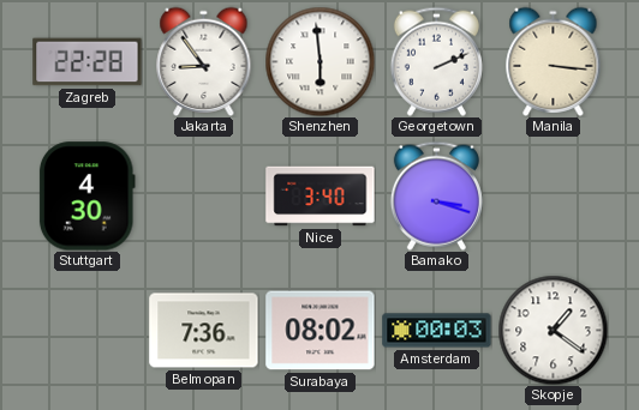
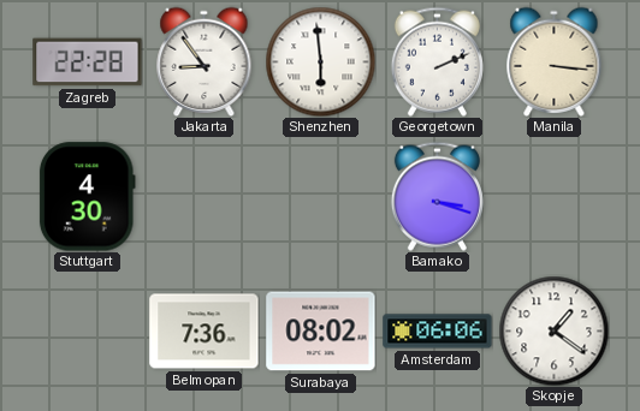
Nice: 3:40 -> none (321, 197)
Amsterdam: 00:03 -> 06:06 (438, 332)
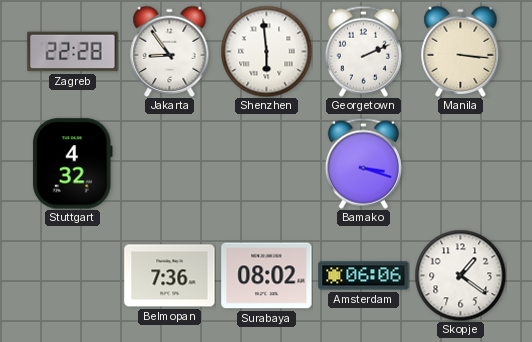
Stuttgart: 4:30 -> 4:32 (72, 164)
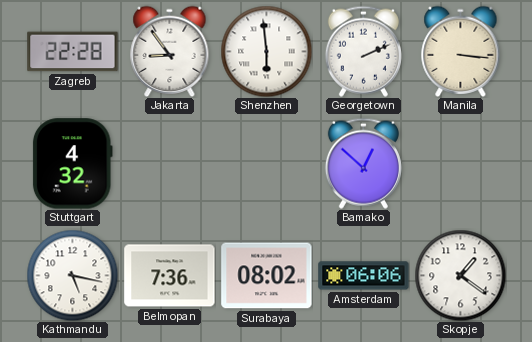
Bamako: 3:18 -> 12:52 (363, 163)
Kathmandu: none -> 5:17 (72, 275)
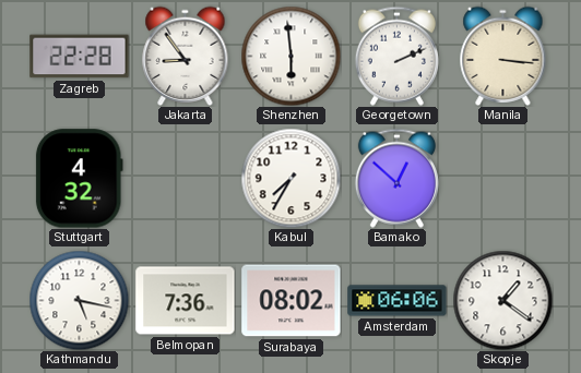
Kabul: none -> 7:35 (290, 178)
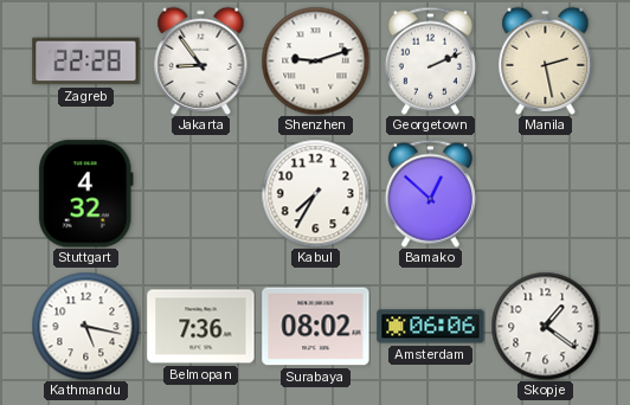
Shenzhen: 5:59 -> 9:12 (315, 60)
Manila: 3:16 -> 2:28 (546, 60)
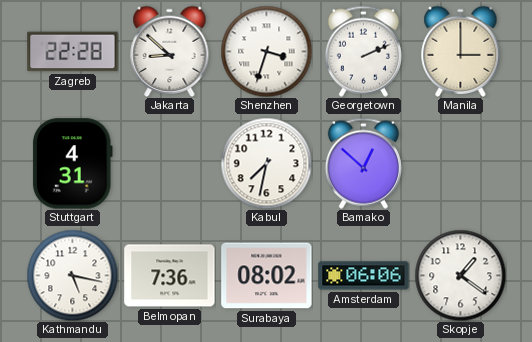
Jakarta: 8:54 -> 8:52 (170, 51)
Shenzhen: 9:12 -> 3:33 (266, 51)
Manila: 2:28 -> 3:00 (461, 51)
Stuttgart: 4:32 -> 4:31 (72, 164)
Kabul: 7:35 -> 7:32 (266, 163)
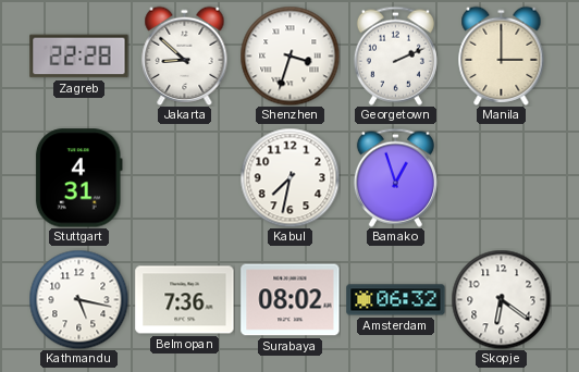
Bamako: 12:52 -> 12:57 (395, 177)
Amsterdam: 06:06 -> 06:32 (396, 300)
Skopje: 1:21 -> 6:21 (501, 299)
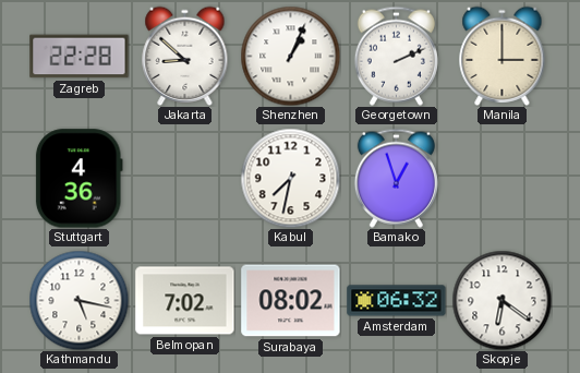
Shenzhen: 3:33 -> 1:04 (290, 56)
Stuttgart: 4:31 -> 4:36 (78, 179)
Belmopan: 7:36 -> 7:02 (185, 301)
